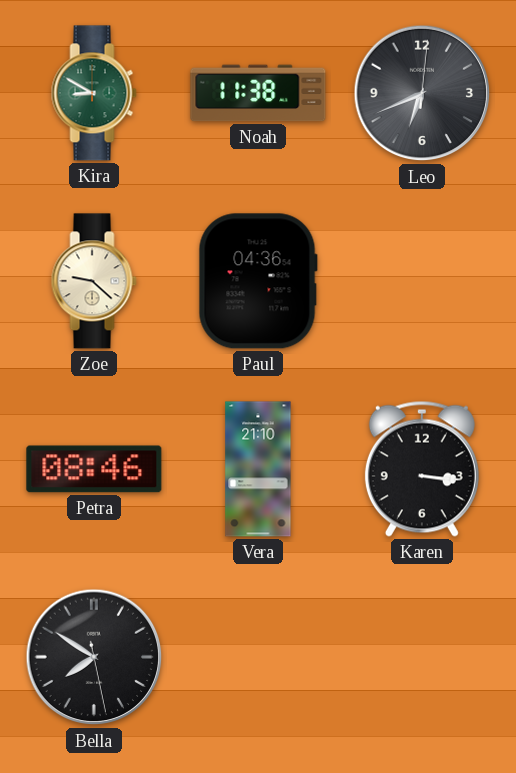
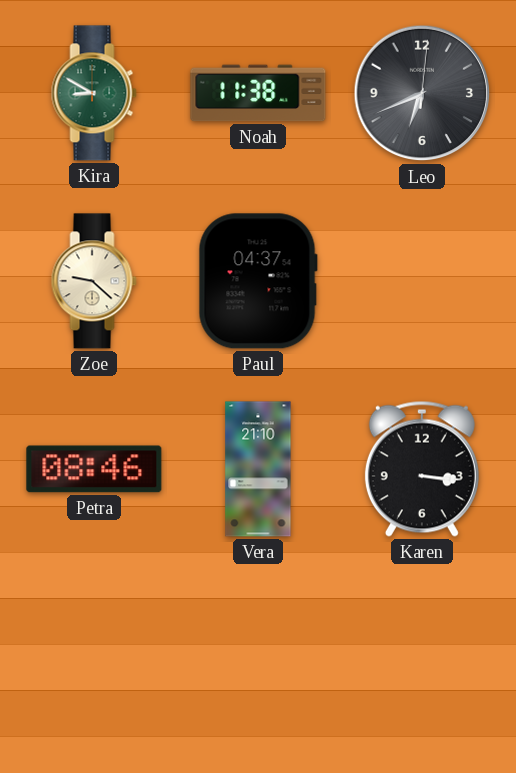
Paul: 04:36 -> 04:37 (258, 281)
Bella: 7:50 -> none (94, 657)
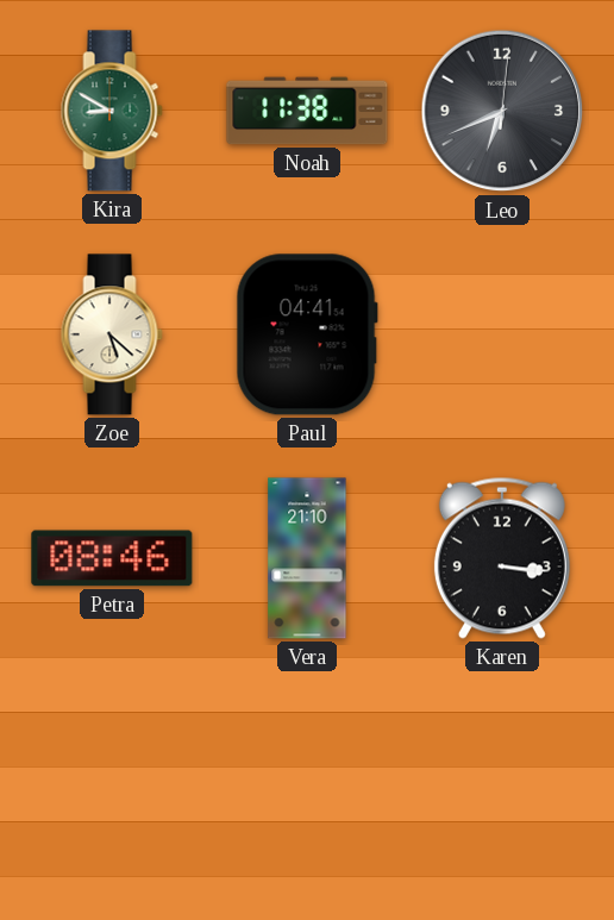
Zoe: 9:22 -> 5:22 (112, 334)
Paul: 04:37 -> 04:41 (307, 334)
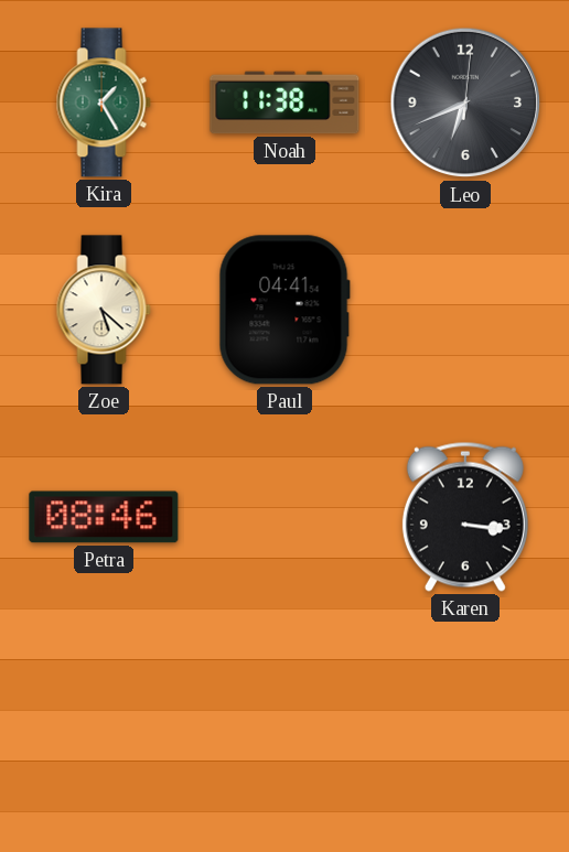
Kira: 8:50 -> 1:25 (104, 103)
Vera: 21:10 -> none (307, 558)
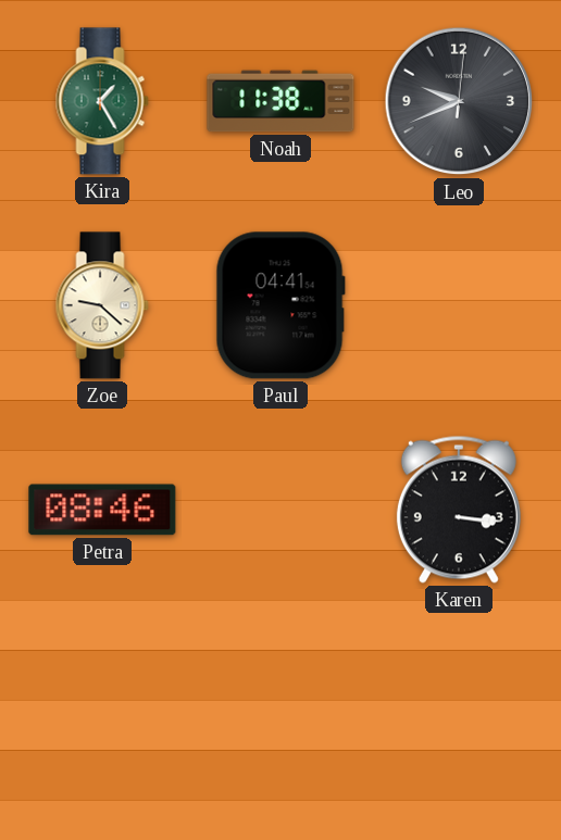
Leo: 6:41 -> 9:41 (459, 101)
Zoe: 5:22 -> 9:22 (102, 305)
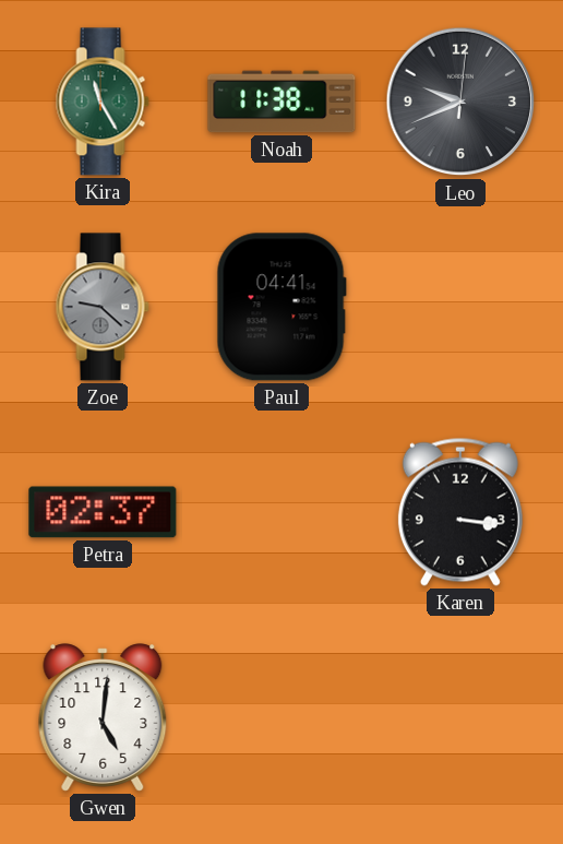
Kira: 1:25 -> 11:25 (103, 102)
Zoe dial: cream -> grey (103, 307)
Petra: 08:46 -> 02:37 (103, 512)
Gwen: none -> 5:01 (103, 717)
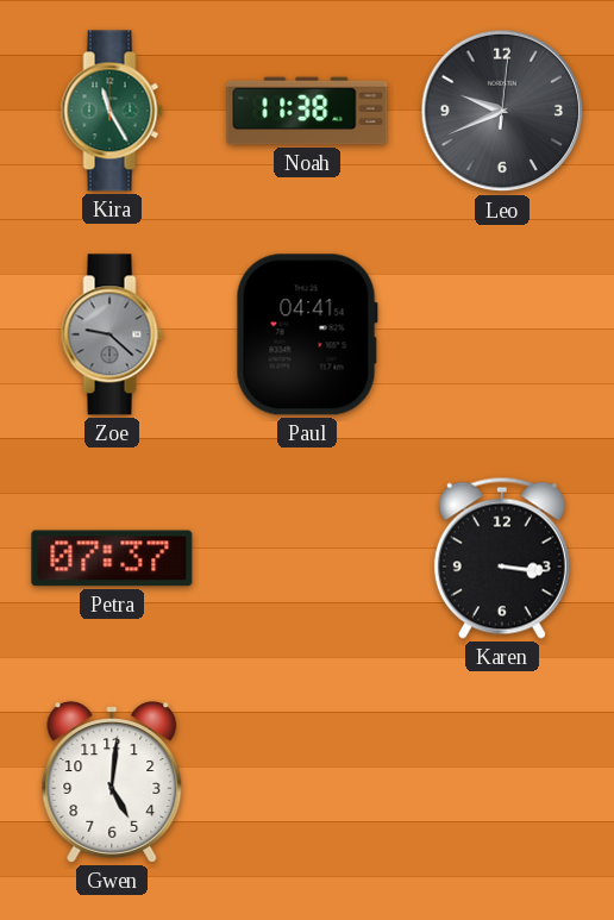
Petra: 02:37 -> 07:37 (112, 558)
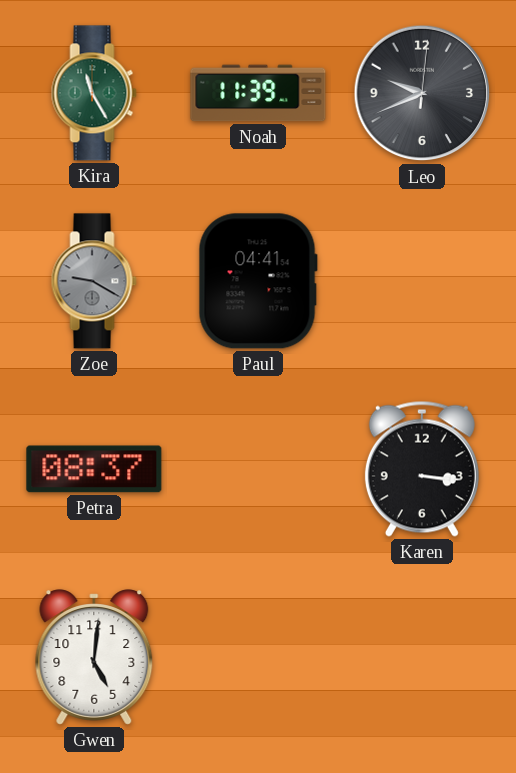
Noah: 11:38 -> 11:39 (258, 93)
Zoe: 9:22 -> 9:20 (94, 281)
Petra: 07:37 -> 08:37 (94, 469)
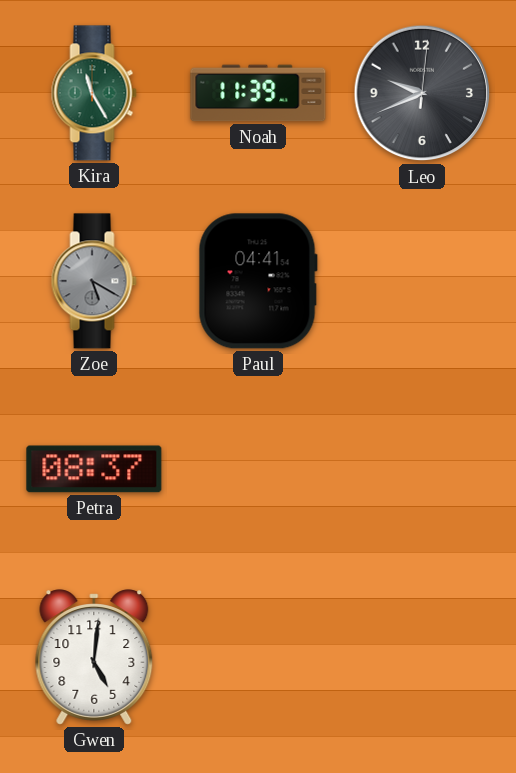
Zoe: 9:20 -> 5:20 (94, 281)
Karen: 3:16 -> none (422, 469)
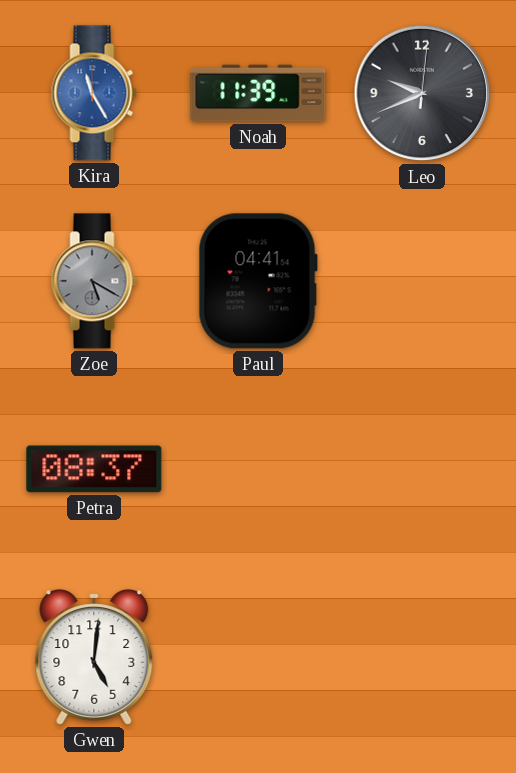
Kira dial: green -> blue (94, 93)
